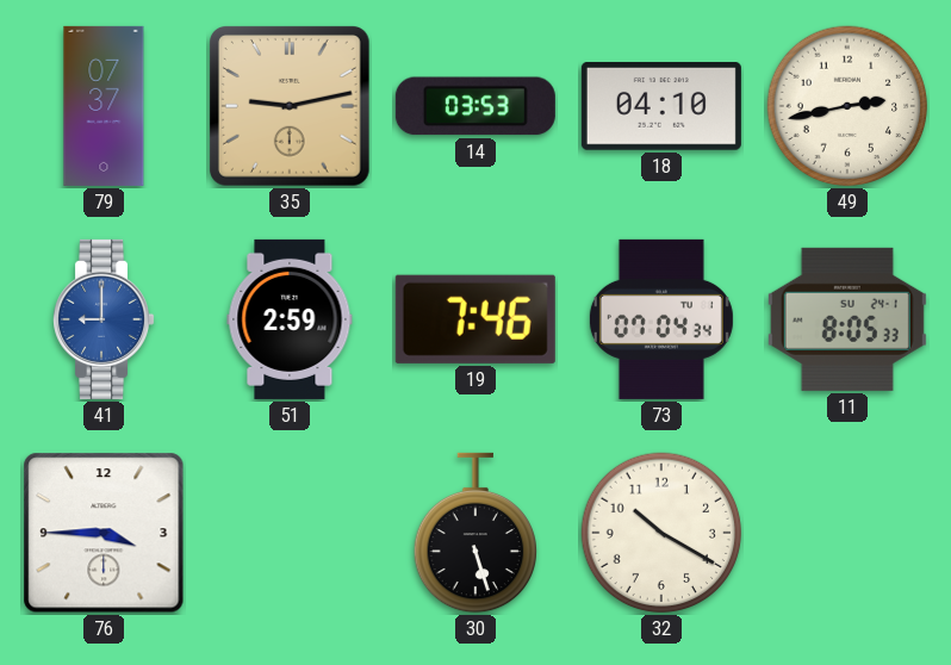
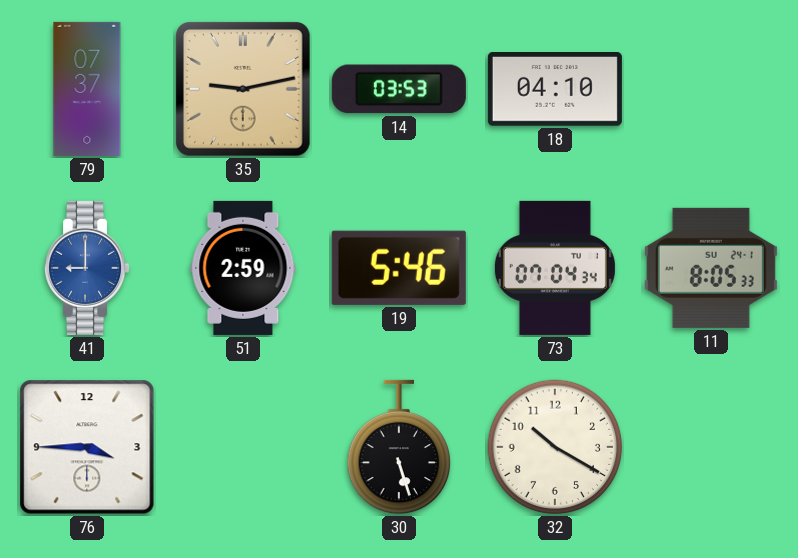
49: 2:43 -> none (847, 106)
19: 7:46 -> 5:46 (399, 268)
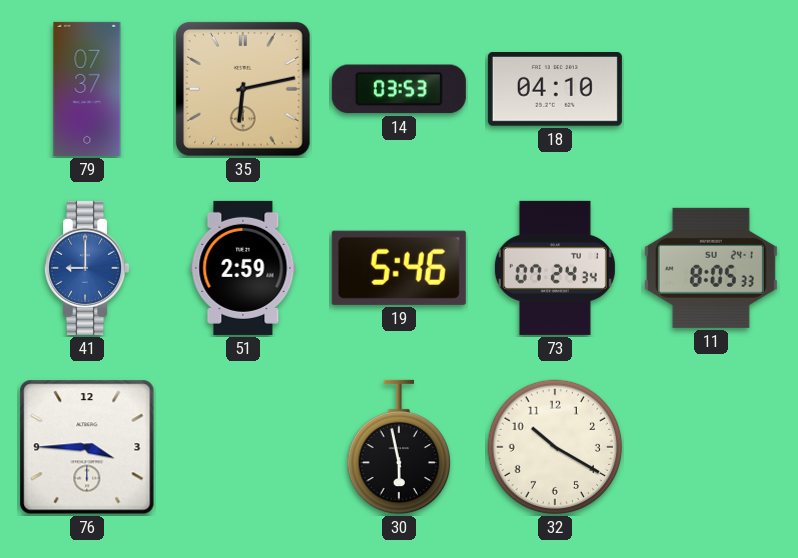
35: 9:13 -> 6:13 (244, 90)
73: 07:04 -> 07:24 (555, 268)
30: 5:27 -> 5:58 (398, 447)
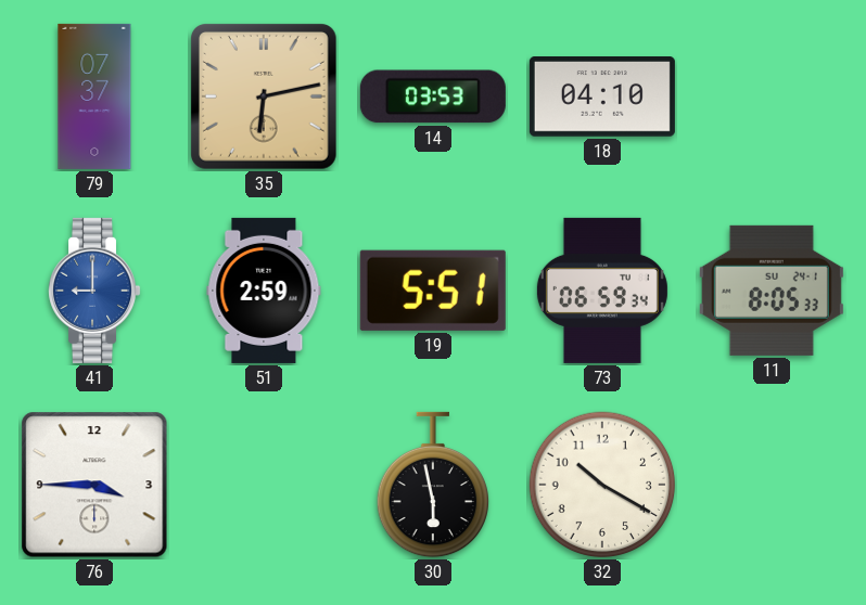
19: 5:46 -> 5:51 (433, 291)
73: 07:24 -> 06:59 (602, 291)
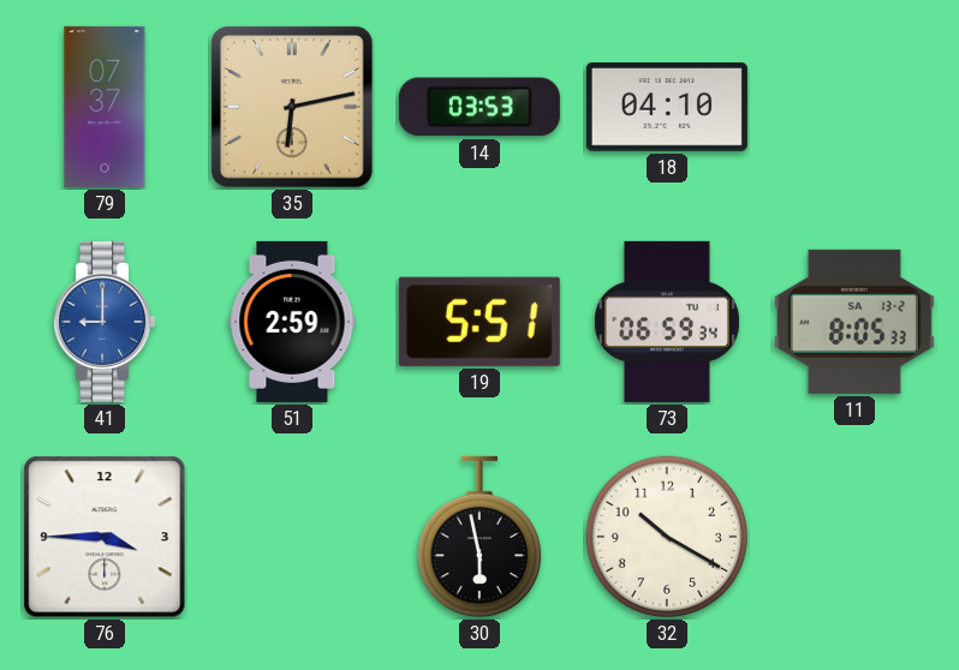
11 date: SU 24-1 -> SA 13-2 (854, 322)
